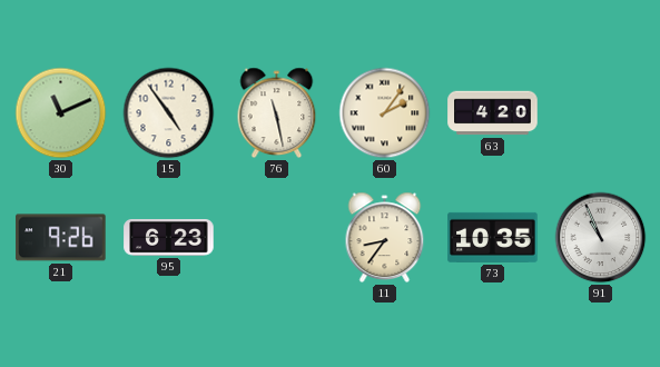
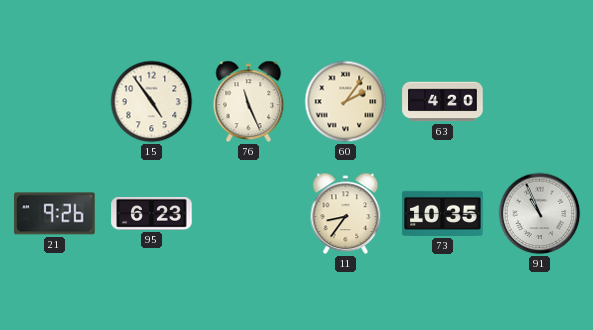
30: 11:11 -> none (61, 113)
76: 11:28 -> 11:26 (249, 102)
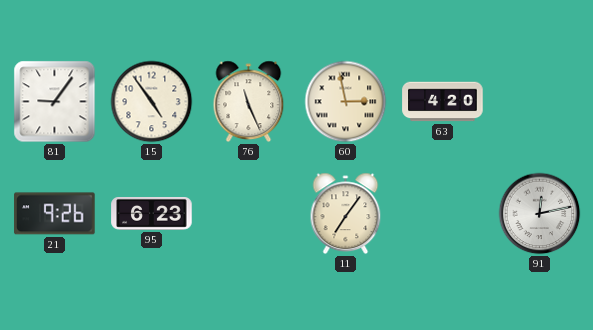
81: none -> 9:06 (55, 102)
60: 2:06 -> 2:58 (346, 102)
11: 8:36 -> 7:06 (346, 214)
73: 10:35 -> none (443, 213)
91: 10:56 -> 12:13 (540, 214)
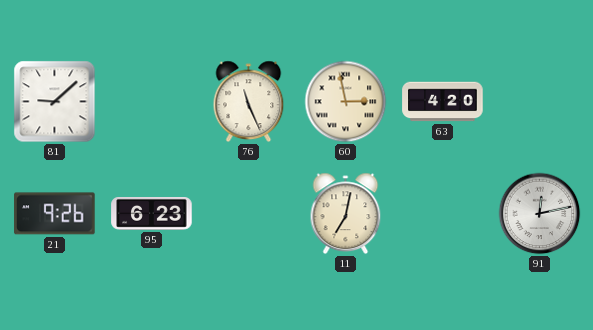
81: 9:06 -> 9:08 (55, 102)
15: 4:54 -> none (152, 102)
11: 7:06 -> 7:02 (346, 214)
